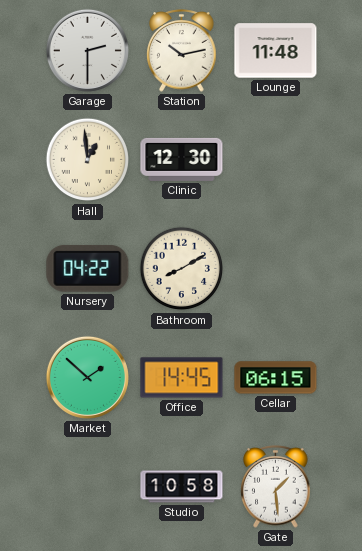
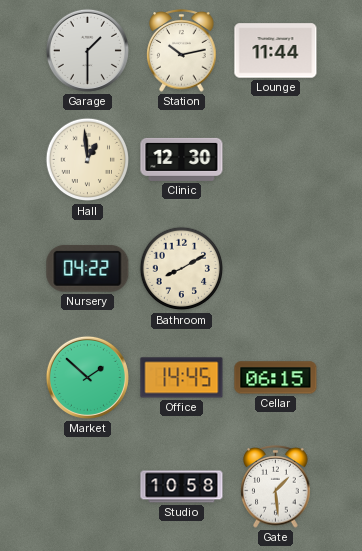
Garage: 2:30 -> 1:30 (87, 50)
Lounge: 11:48 -> 11:44 (276, 51)
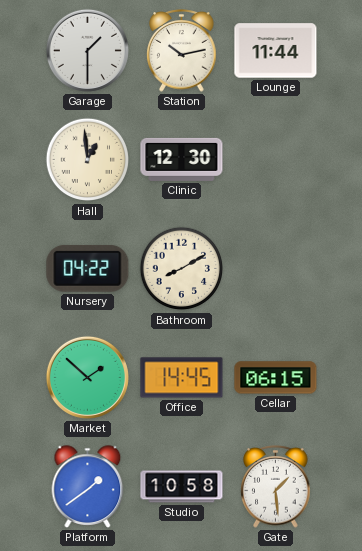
Platform: none -> 1:39 (88, 487)
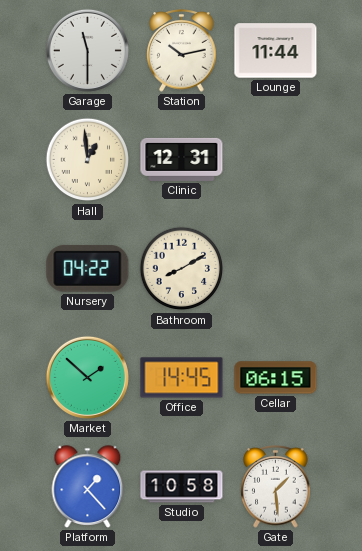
Garage: 1:30 -> 11:30 (87, 50)
Clinic: 12:30 -> 12:31 (182, 159)
Platform: 1:39 -> 1:23 (88, 487)
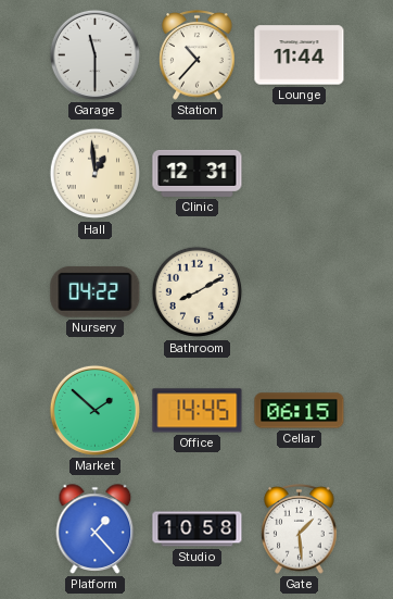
Station: 10:13 -> 10:37 (198, 55)
